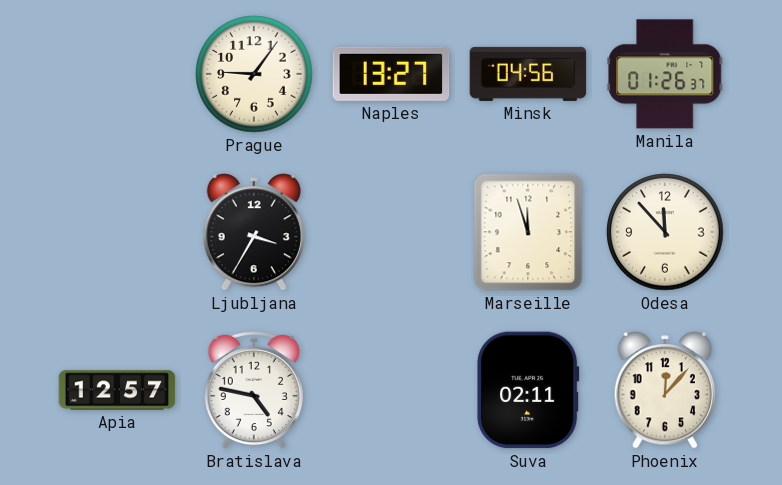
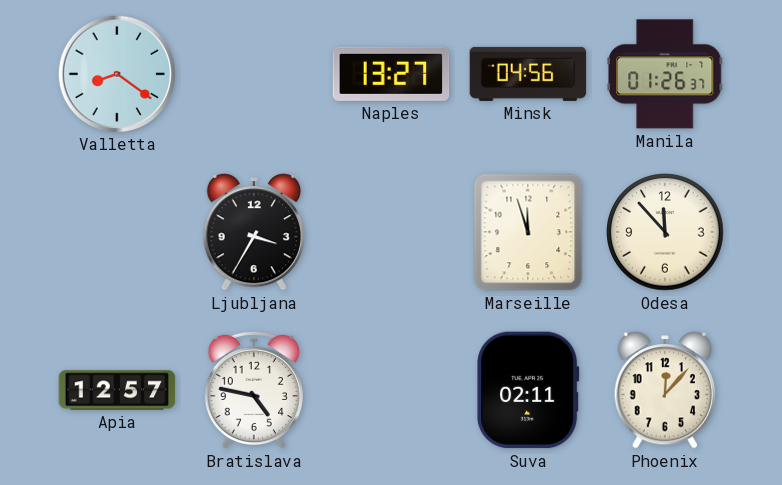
Valletta: none -> 8:21 (116, 73)
Prague: 9:06 -> none (254, 74)
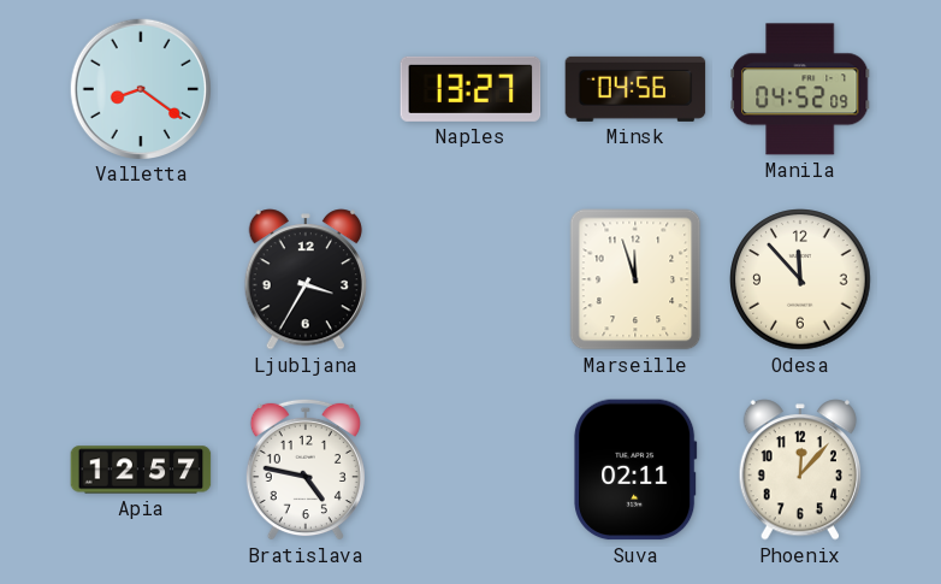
Manila: 01:26 -> 04:52 (800, 89)
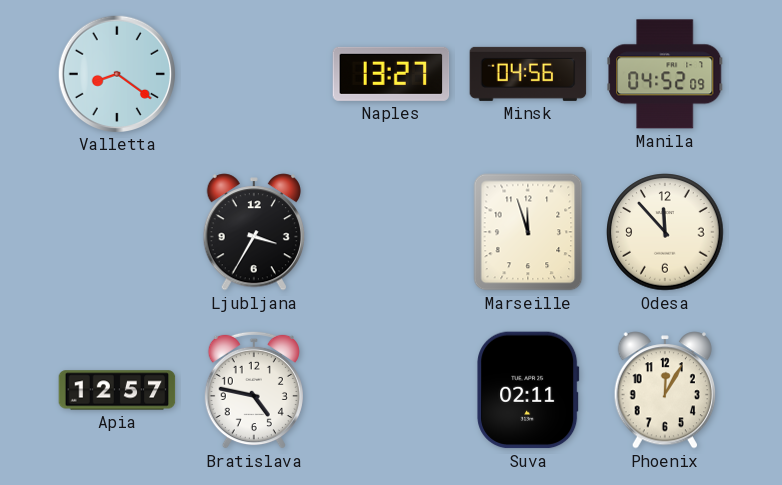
Phoenix: 12:07 -> 12:05 (664, 390)
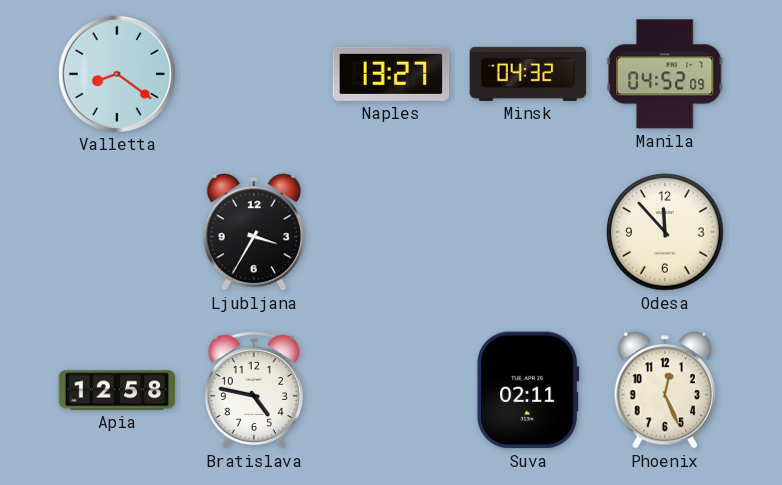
Minsk: 04:56 -> 04:32 (528, 74)
Marseille: 11:57 -> none (528, 232)
Apia: 12:57 -> 12:58 (117, 390)
Phoenix: 12:05 -> 12:26 (664, 390)
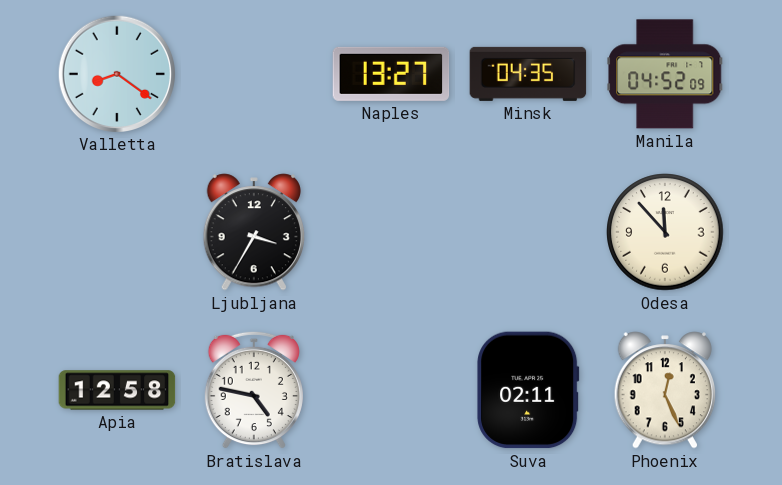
Minsk: 04:32 -> 04:35 (528, 74)
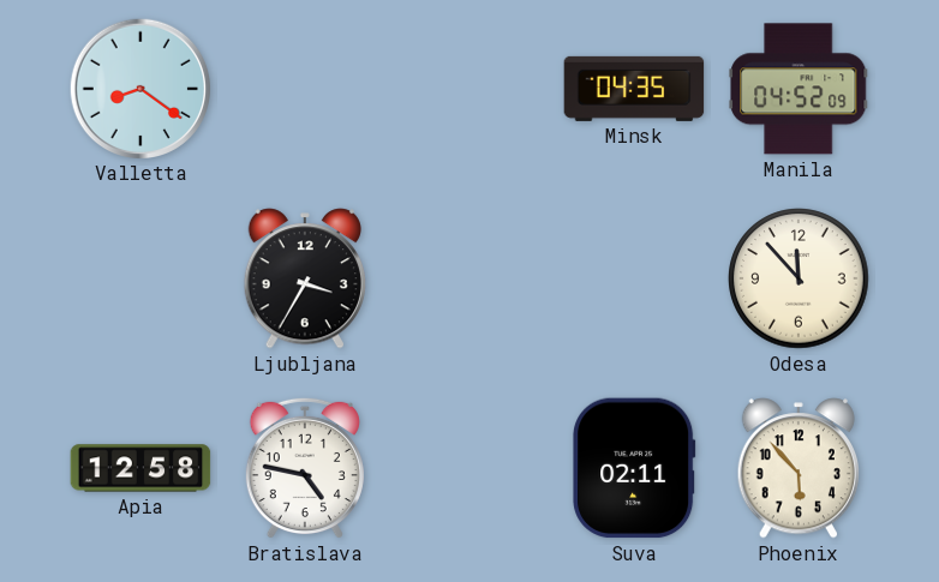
Naples: 13:27 -> none (391, 74)
Phoenix: 12:26 -> 5:53 (797, 468)
